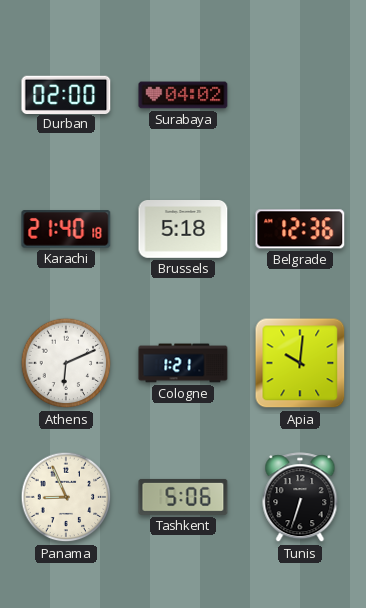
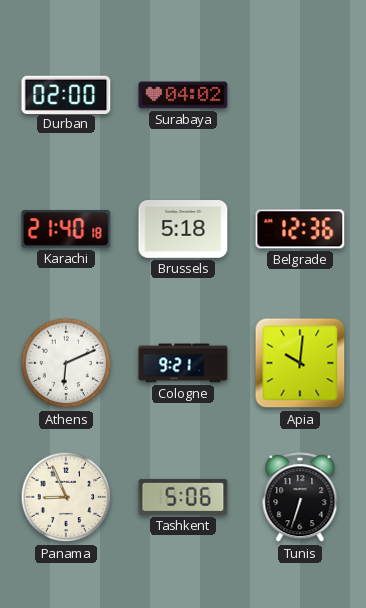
Cologne: 1:21 -> 9:21 (183, 363)
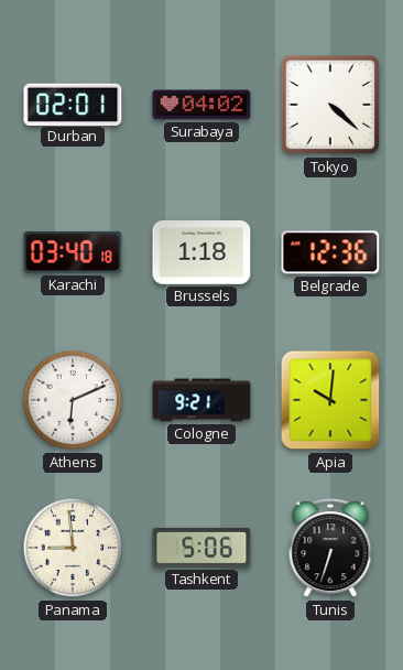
Durban: 02:00 -> 02:01 (73, 104)
Tokyo: none -> 4:22 (330, 105)
Karachi: 21:40 -> 03:40 (73, 252)
Brussels: 5:18 -> 1:18 (201, 253)
Panama: 8:56 -> 8:59 (73, 548)
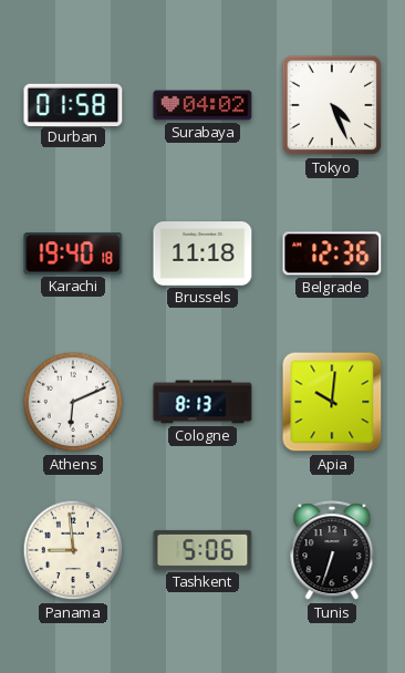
Durban: 02:01 -> 01:58 (73, 104)
Tokyo: 4:22 -> 4:26 (332, 105)
Karachi: 03:40 -> 19:40 (73, 253)
Brussels: 1:18 -> 11:18 (202, 255)
Cologne: 9:21 -> 8:13 (202, 402)
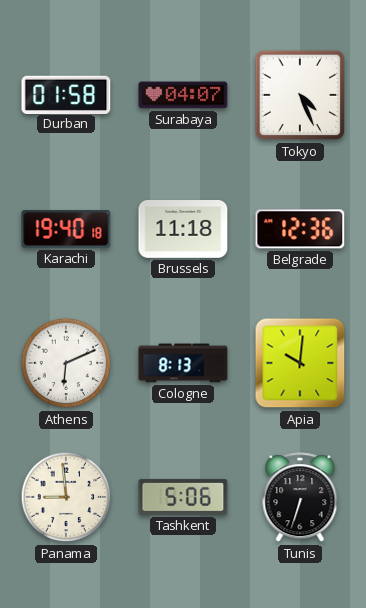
Surabaya: 04:02 -> 04:07 (183, 95)
